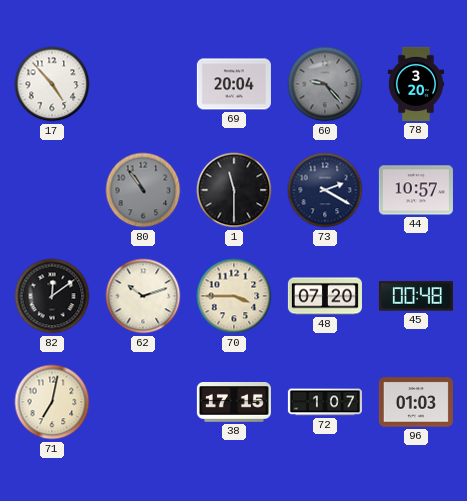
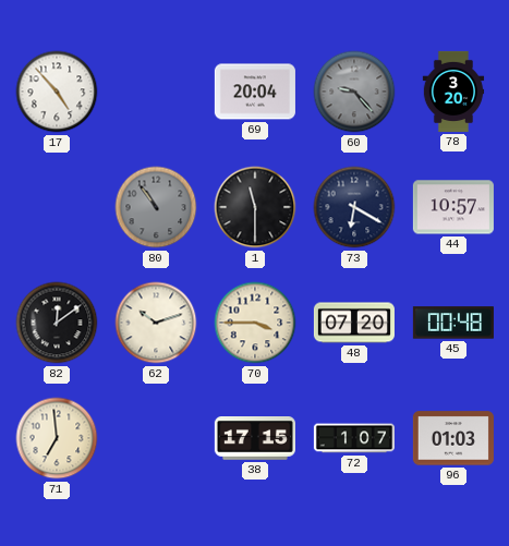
73: 2:20 -> 6:20 (354, 207)
71: 7:02 -> 6:59 (57, 438)
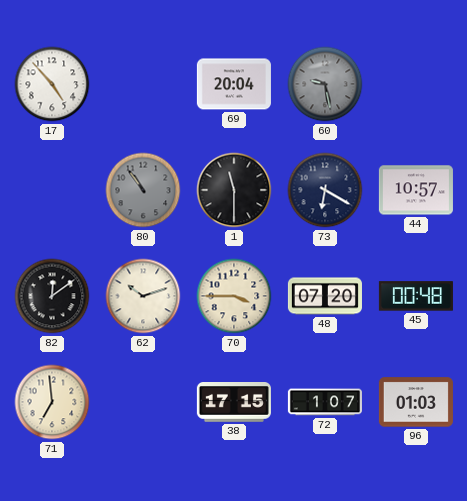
60: 9:23 -> 9:28 (325, 84)
78: 3:20 -> none (453, 92)
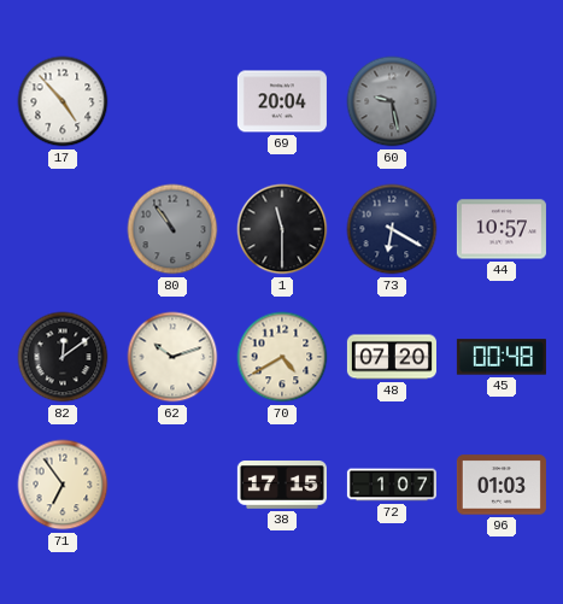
70: 3:45 -> 4:40 (282, 357)
71: 6:59 -> 6:54 (63, 485)
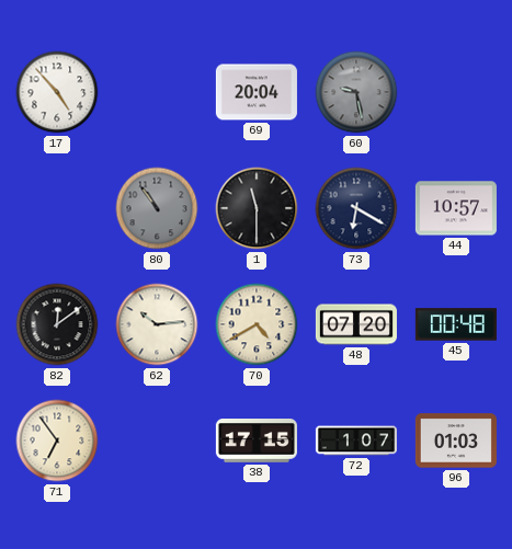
62: 10:12 -> 10:14 (157, 324)
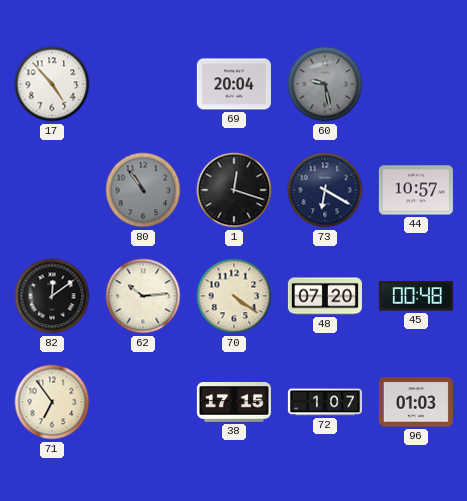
1: 11:30 -> 12:18 (234, 190)
70: 4:40 -> 4:21 (234, 296)
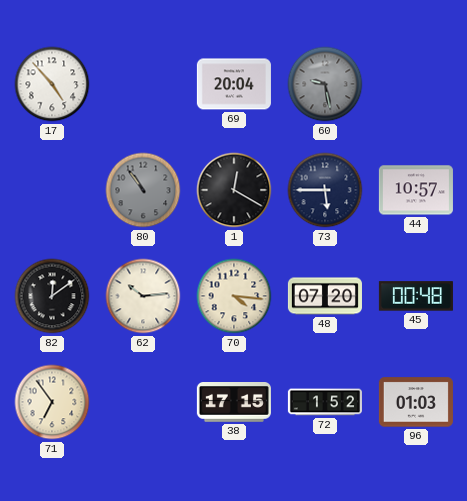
1: 12:18 -> 12:20 (234, 190)
73: 6:20 -> 5:45 (325, 190)
70: 4:21 -> 4:16 (234, 296)
72: 1:07 -> 1:52 (325, 402)
